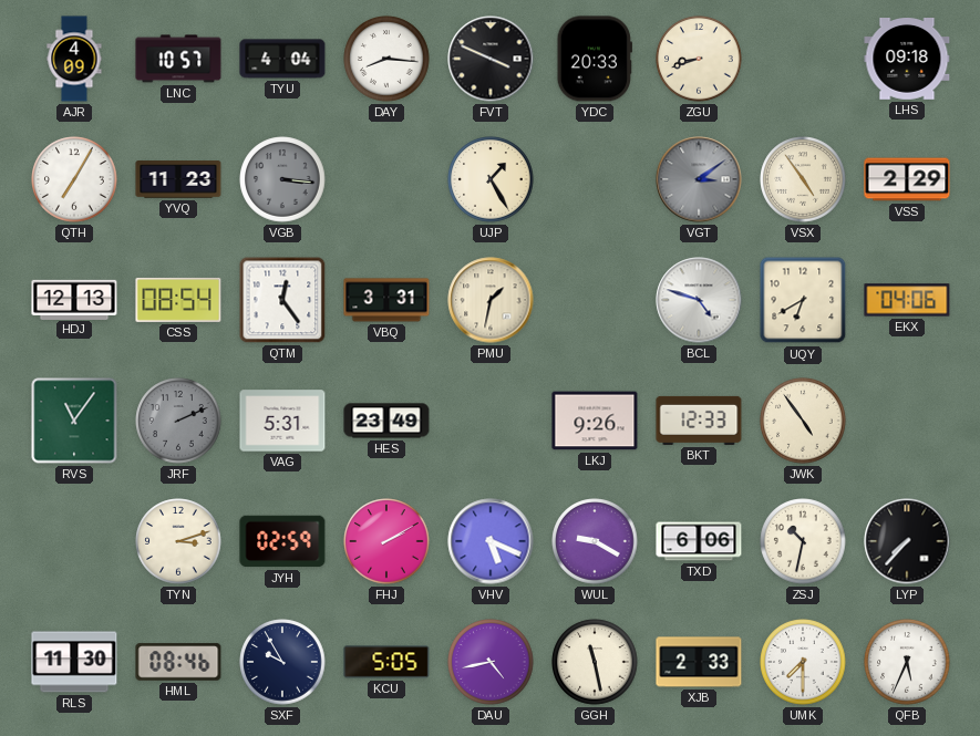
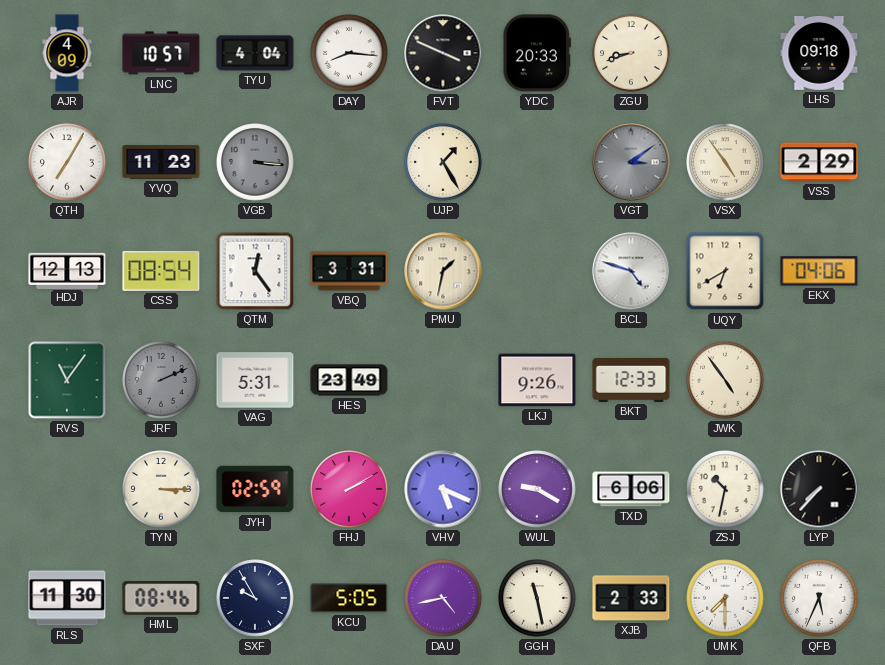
TYN: 3:12 -> 3:15 (161, 489)
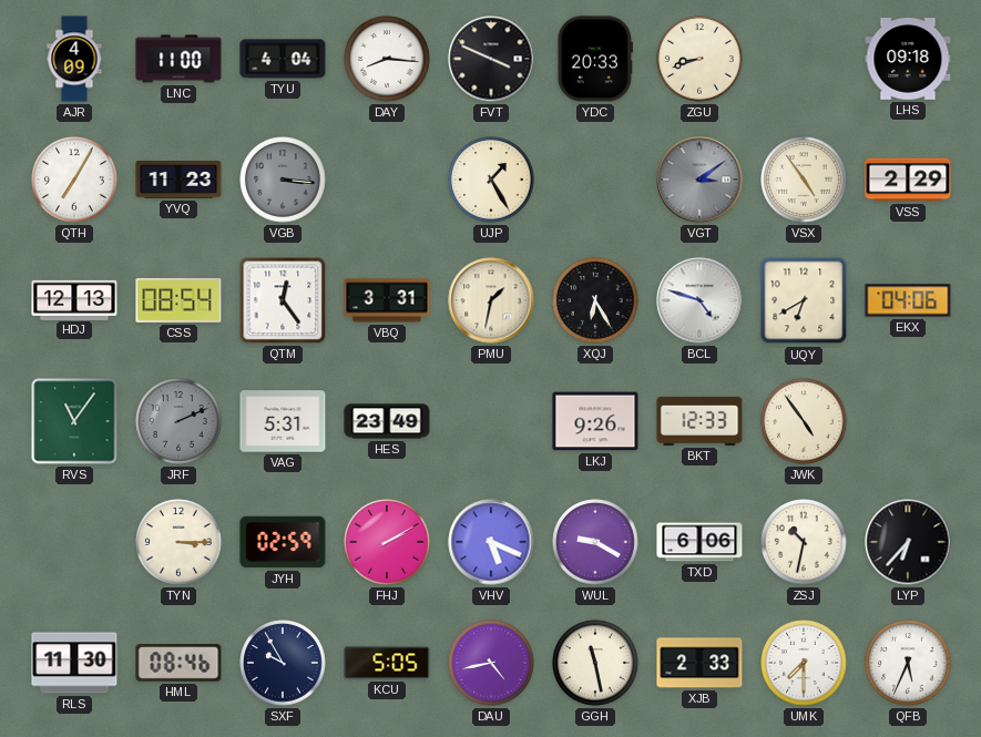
LNC: 10:57 -> 11:00 (178, 59)
XQJ: none -> 6:25 (595, 300)
LYP: 7:37 -> 6:37 (908, 542)
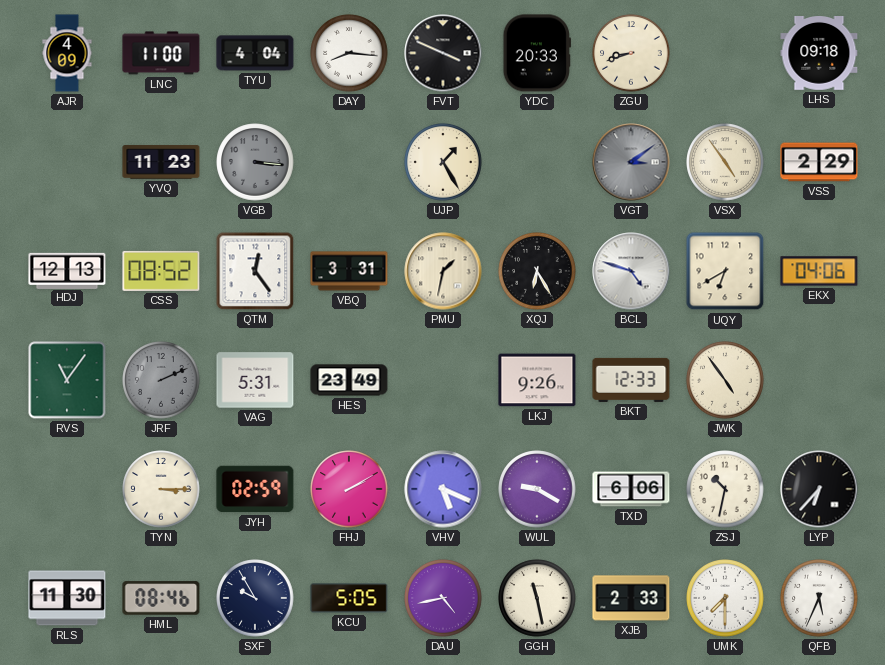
QTH: 7:05 -> none (74, 180)
CSS: 08:54 -> 08:52 (161, 271)
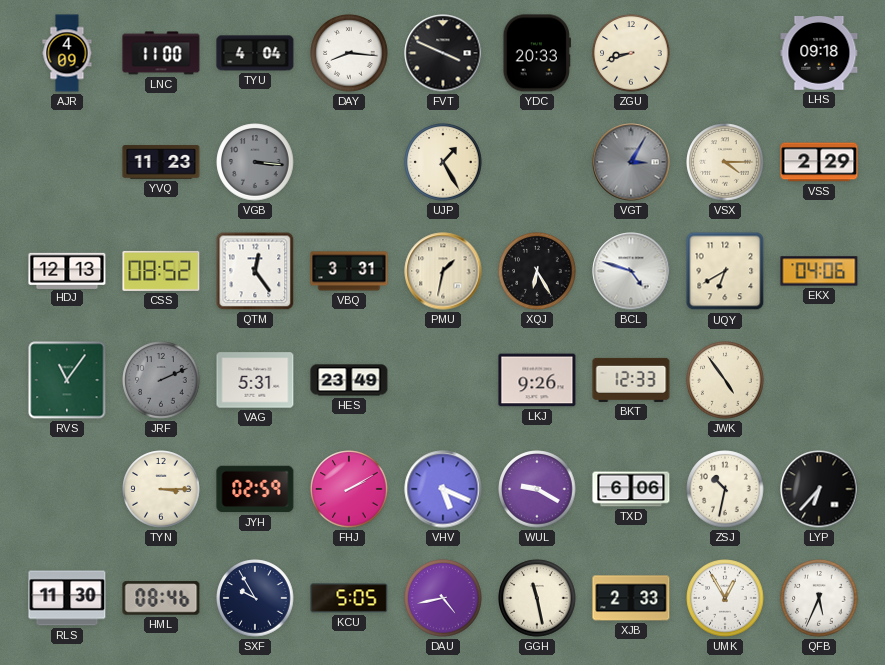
VGT: 3:09 -> 3:05 (631, 162)
VSX: 4:54 -> 4:15 (725, 162)
UMK: 7:30 -> 12:55 (725, 598)
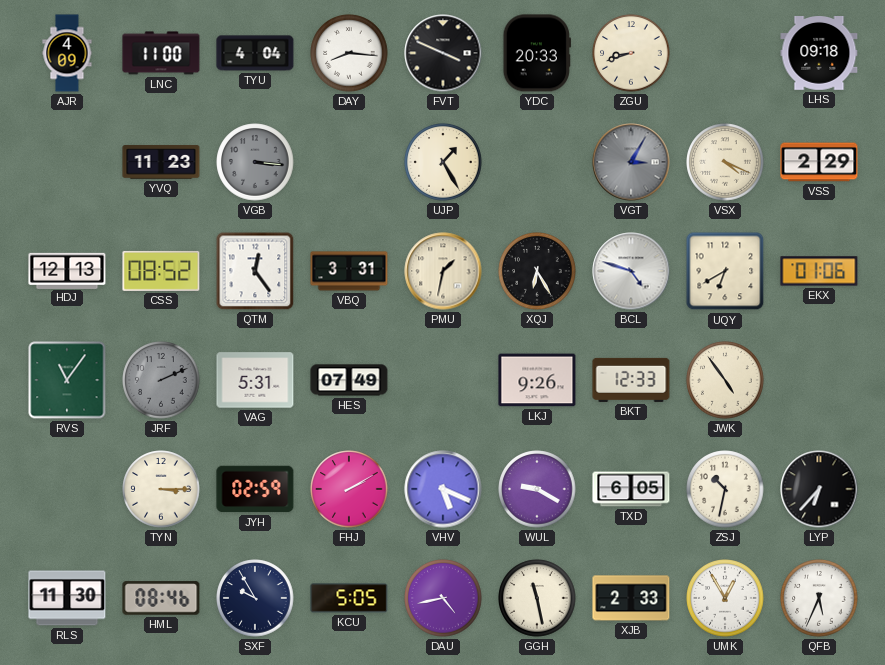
VSX: 4:15 -> 4:19 (725, 162)
EKX: 04:06 -> 01:06 (819, 271)
HES: 23:49 -> 07:49 (349, 380)
TXD: 6:06 -> 6:05 (631, 489)
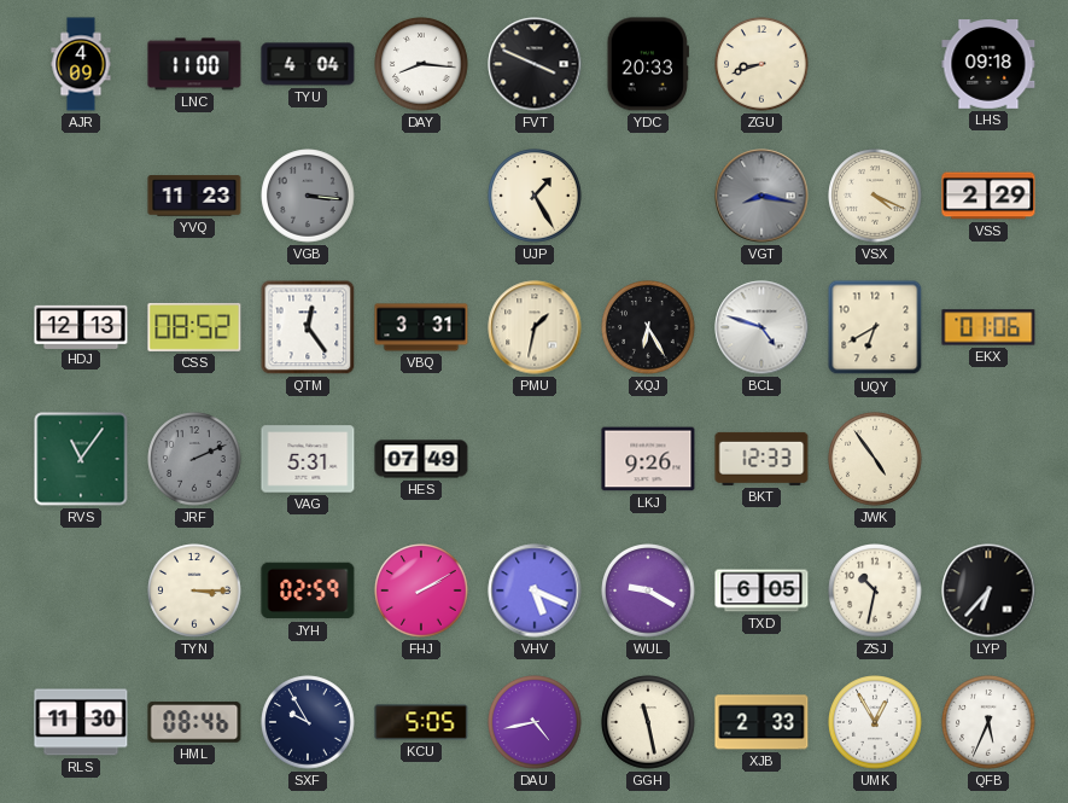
VGT: 3:05 -> 8:17 (761, 196)
